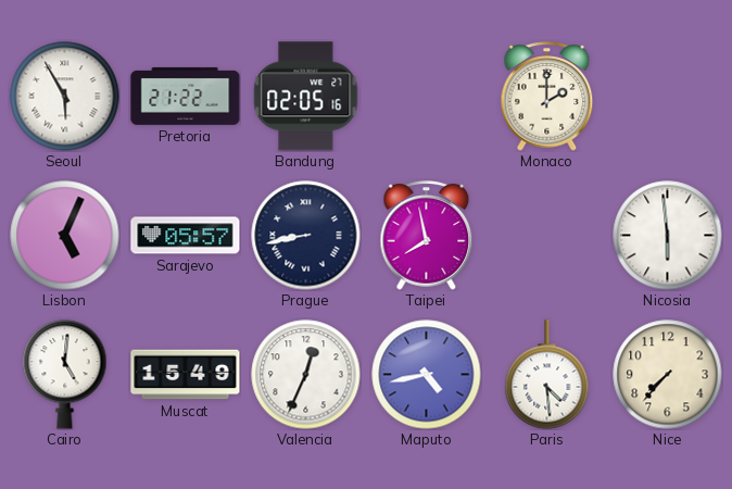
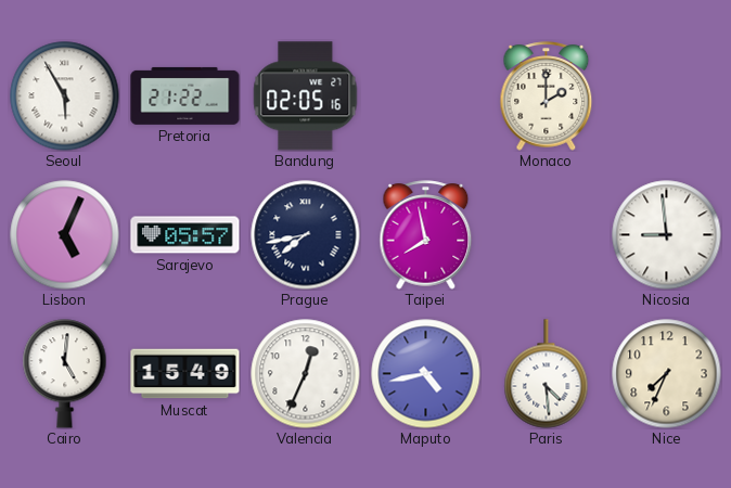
Prague: 8:43 -> 7:43 (306, 235)
Nicosia: 5:59 -> 8:59 (667, 235)
Nice: 7:37 -> 7:34 (667, 374)
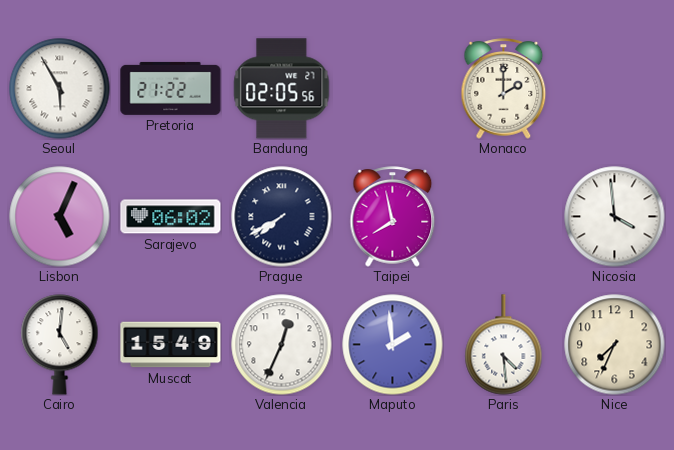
Bandung: 02:05:16 -> 02:05:56 (282, 89)
Sarajevo: 05:57 -> 06:02 (171, 217)
Prague: 7:43 -> 7:40 (282, 217)
Nicosia: 8:59 -> 3:59 (615, 217)
Maputo: 4:43 -> 1:59 (393, 345)
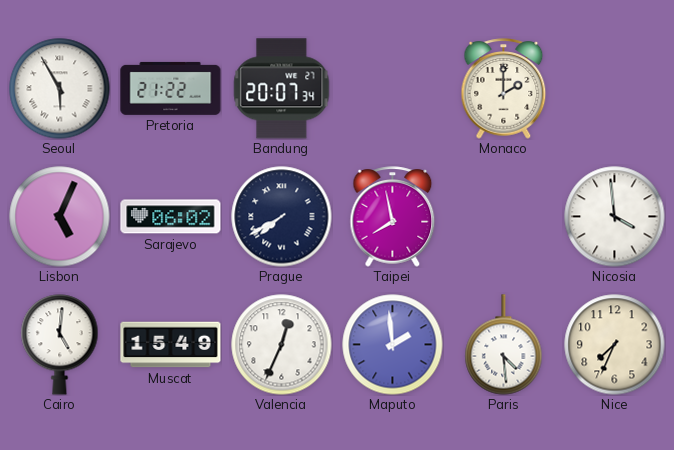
Bandung: 02:05 -> 20:07 (282, 89)
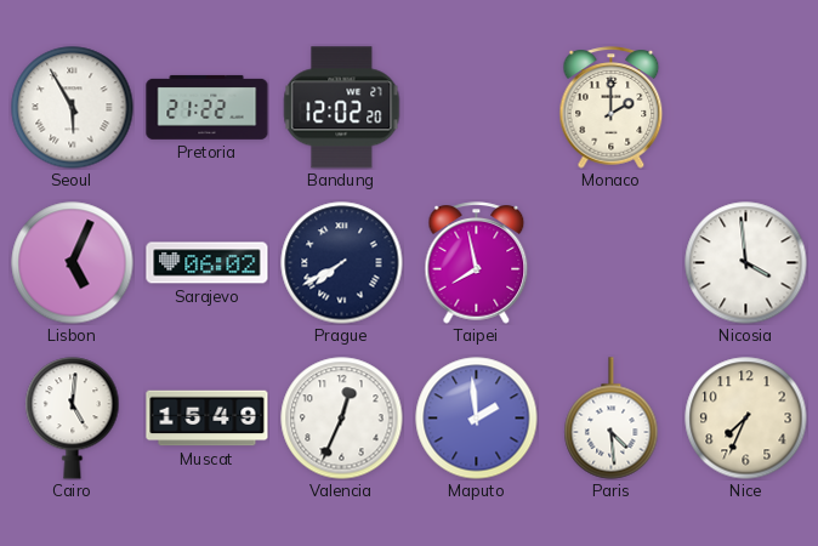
Bandung: 20:07 -> 12:02 (342, 108)
